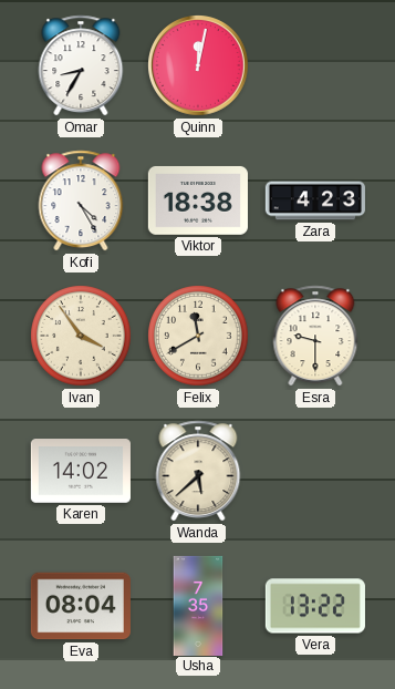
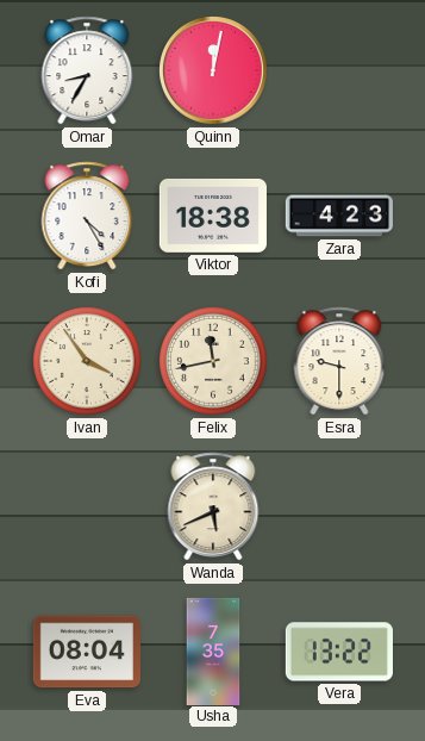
Felix: 11:40 -> 11:43 (213, 361)
Karen: 14:02 -> none (81, 471)
Wanda: 5:38 -> 5:41 (213, 506)
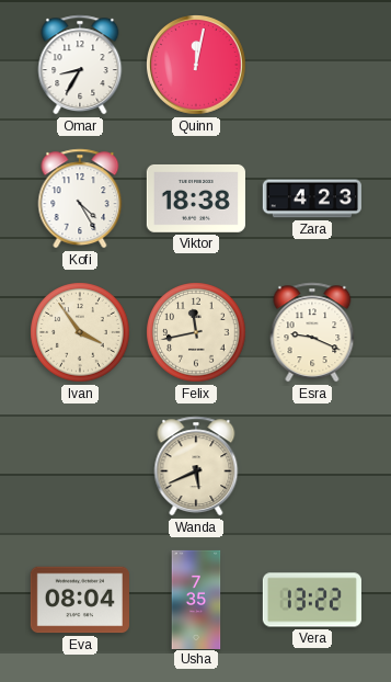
Esra: 9:30 -> 9:19 (312, 332)
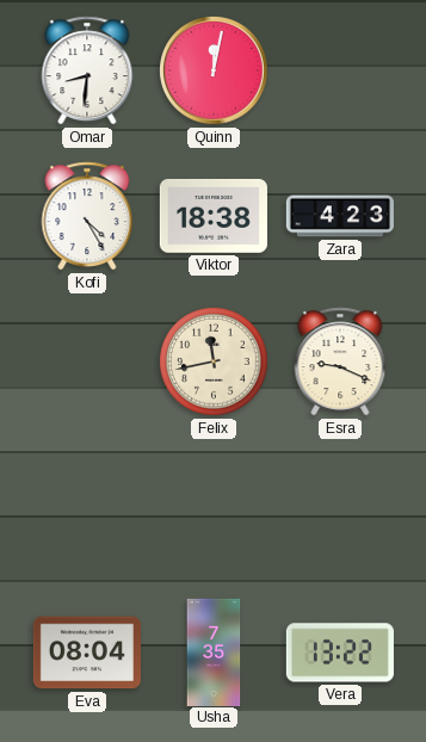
Omar: 8:35 -> 8:31 (87, 70)
Ivan: 3:54 -> none (80, 332)
Wanda: 5:41 -> none (196, 466)
